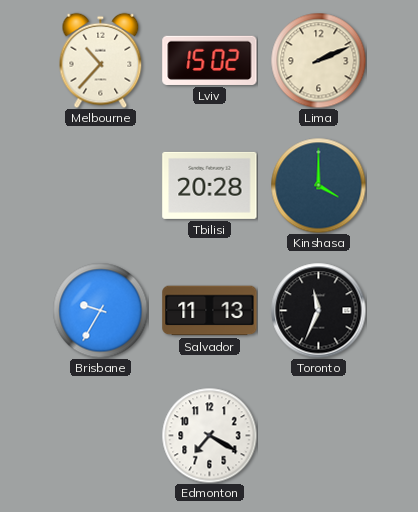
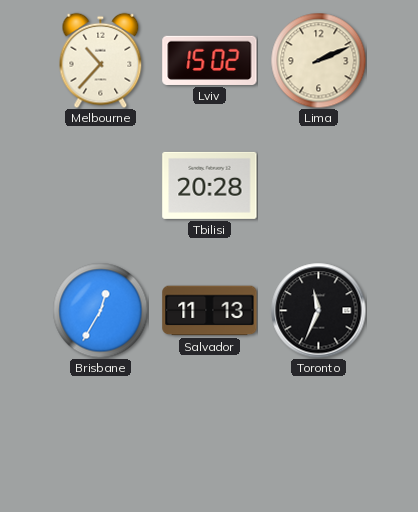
Kinshasa: 4:00 -> none (318, 185)
Brisbane: 9:35 -> 12:35 (100, 310)
Edmonton: 7:20 -> none (209, 435)
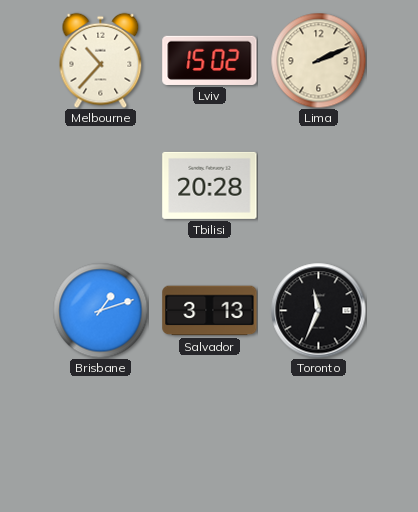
Brisbane: 12:35 -> 1:12 (100, 310)
Salvador: 11:13 -> 3:13 (210, 311)
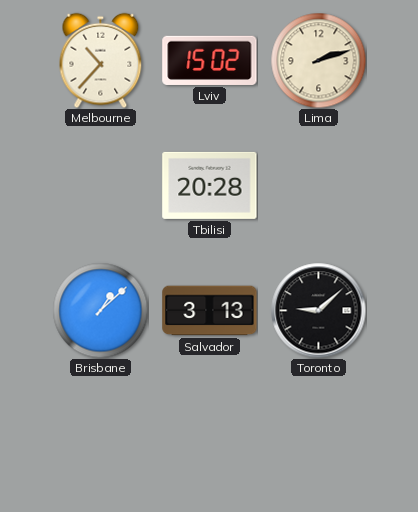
Lima: 2:11 -> 2:12 (318, 60)
Brisbane: 1:12 -> 1:08 (100, 310)
Toronto: 11:34 -> 9:08 (318, 310)
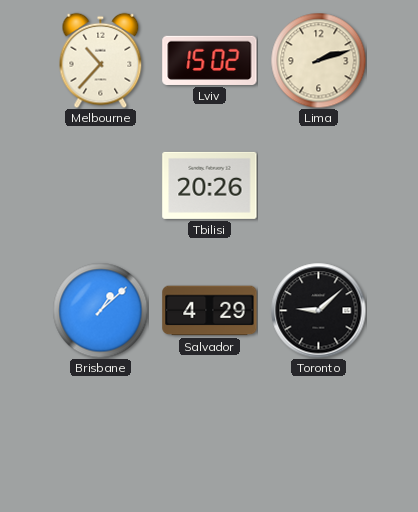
Tbilisi: 20:28 -> 20:26 (210, 185)
Salvador: 3:13 -> 4:29 (210, 311)
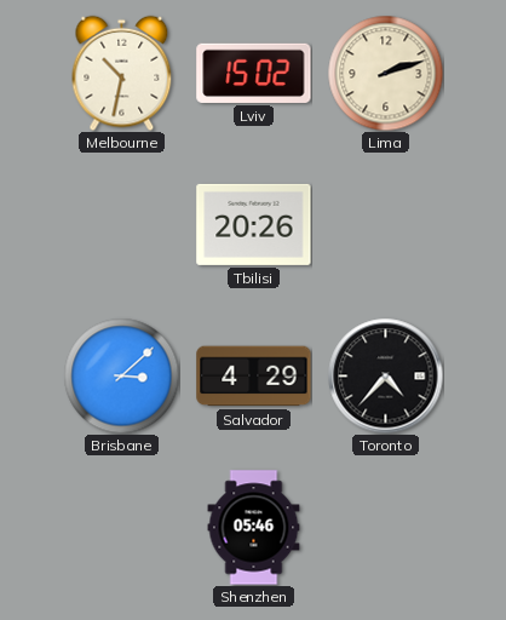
Melbourne: 10:37 -> 10:32 (122, 73)
Brisbane: 1:08 -> 3:08 (121, 375)
Toronto: 9:08 -> 4:37 (385, 375)
Shenzhen: none -> 05:46 (254, 528)
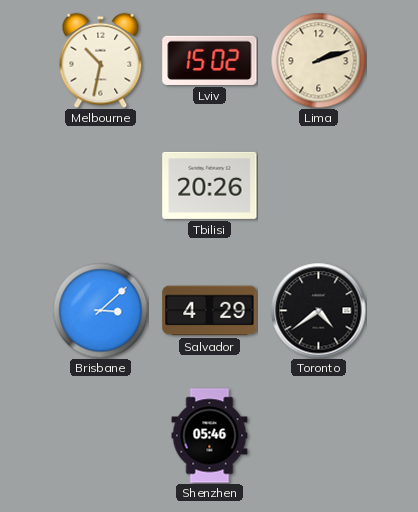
Toronto: 4:37 -> 4:39 (318, 310)
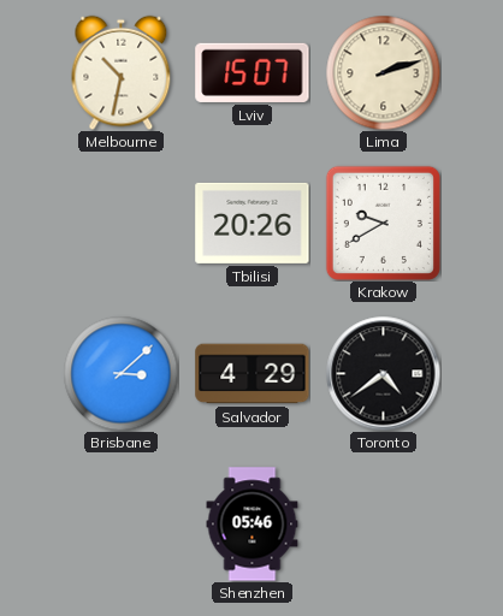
Lviv: 15:02 -> 15:07 (253, 72)
Krakow: none -> 9:40 (383, 223)
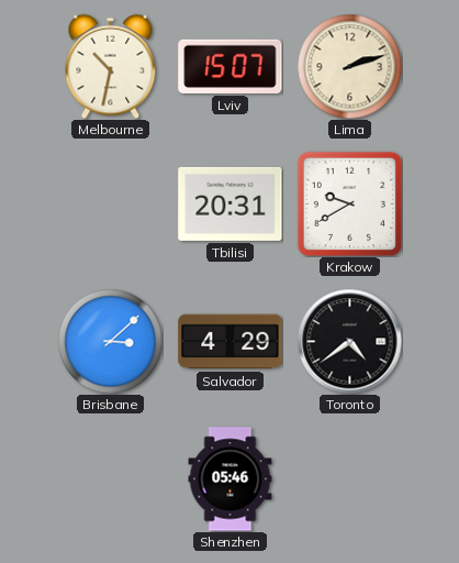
Tbilisi: 20:26 -> 20:31 (231, 203)
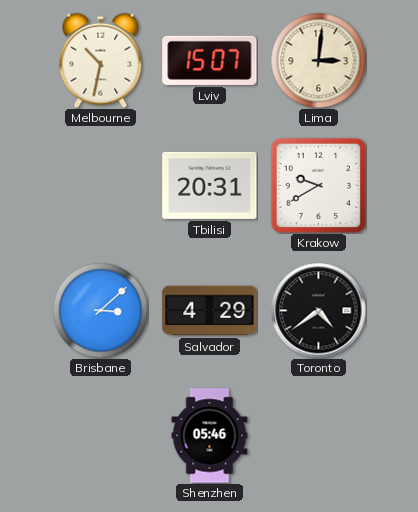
Lima: 2:12 -> 3:01 (318, 60)
